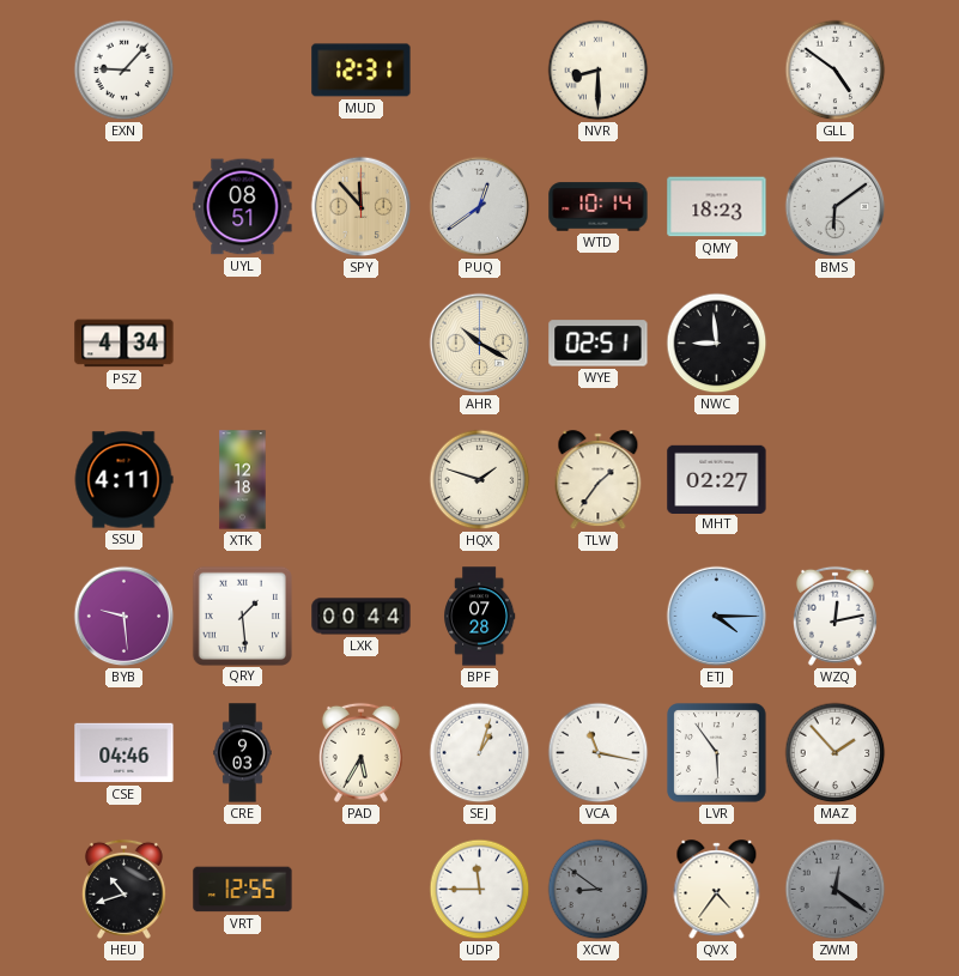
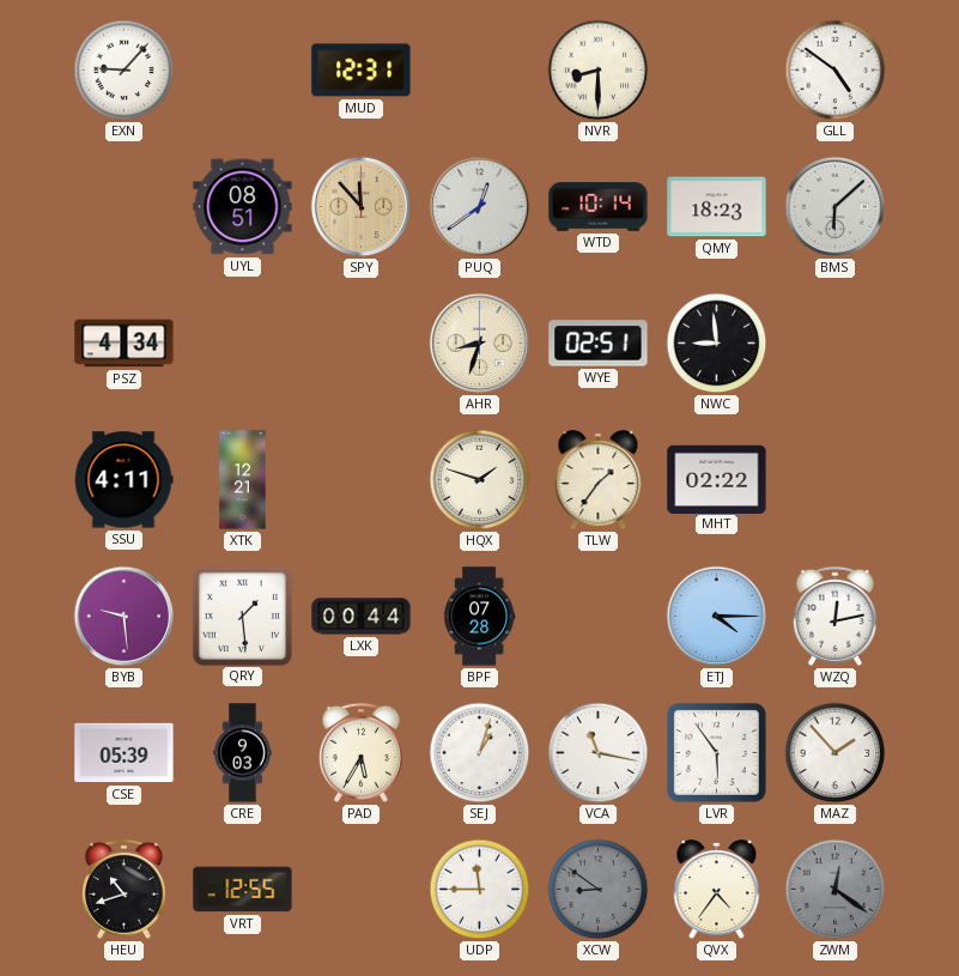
BMS: 6:09 -> 6:08 (836, 207)
AHR: 10:20 -> 8:33 (480, 344)
XTK: 12:18 -> 12:21 (243, 480)
MHT: 02:27 -> 02:22 (717, 479)
CSE: 04:46 -> 05:39 (125, 753)
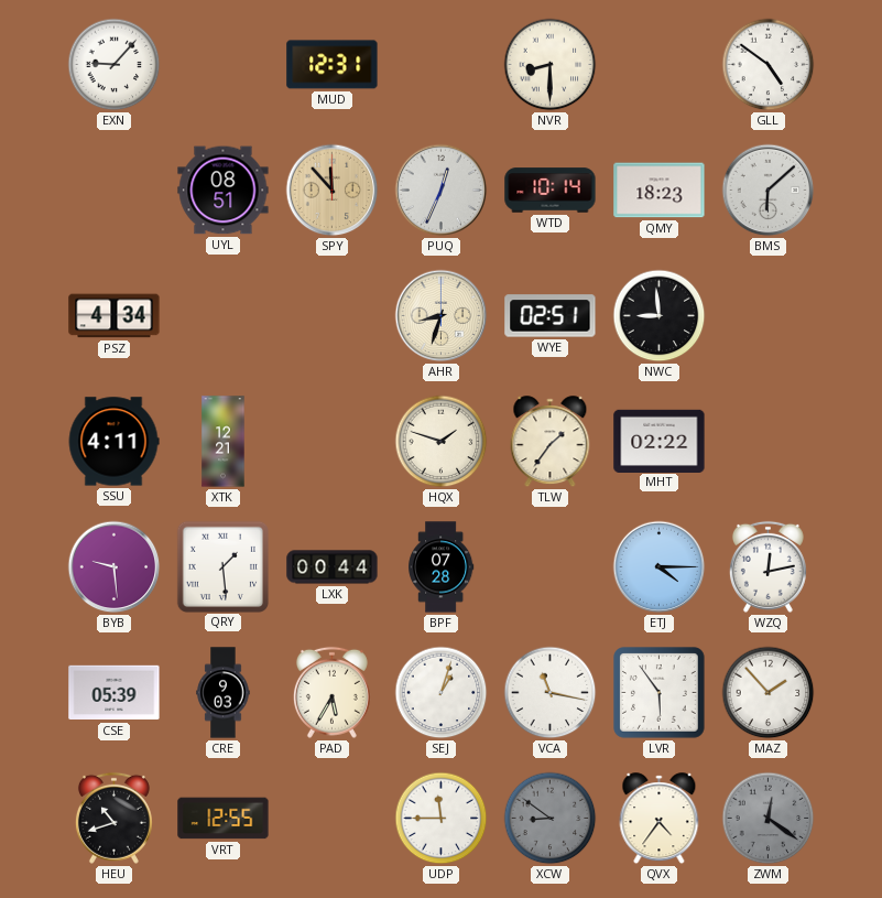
PUQ: 12:39 -> 12:34 (442, 191)
